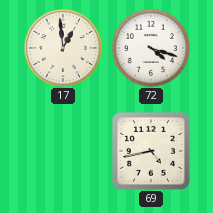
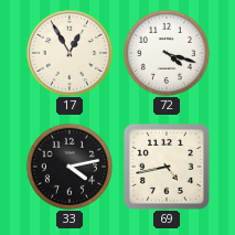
17: 12:59 -> 12:55 (70, 53)
33: none -> 4:13 (70, 167)
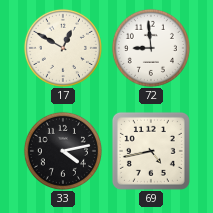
17: 12:55 -> 12:50 (63, 48)
72: 4:18 -> 8:59 (151, 48)
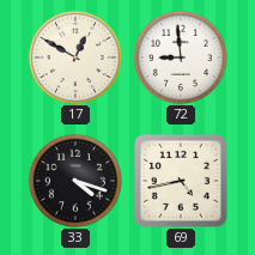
33: 4:13 -> 4:18 (75, 181)
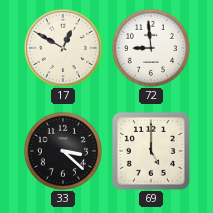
33: 4:18 -> 3:22 (63, 151)
69: 4:43 -> 5:00 (151, 151)
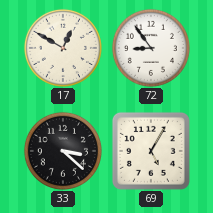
72: 8:59 -> 8:54 (151, 48)
69: 5:00 -> 5:05 (151, 151)
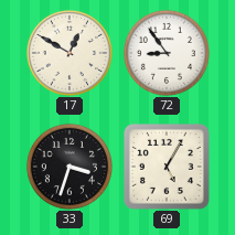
33: 3:22 -> 3:33 (70, 167)
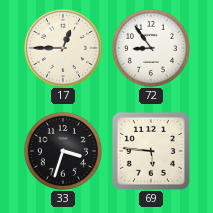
17: 12:50 -> 12:45 (63, 48)
69: 5:05 -> 5:46 (151, 151)
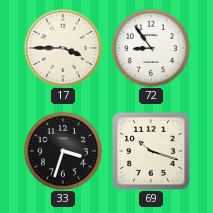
17: 12:45 -> 3:45 (63, 48)
69: 5:46 -> 10:18 (151, 151)
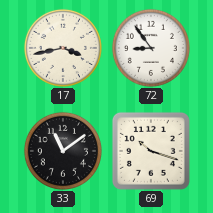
17: 3:45 -> 3:43 (63, 48)
33: 3:33 -> 11:09 (63, 151)
